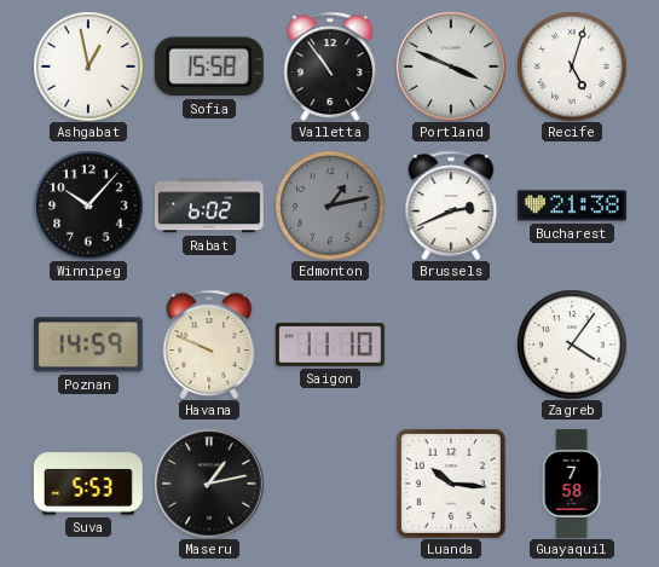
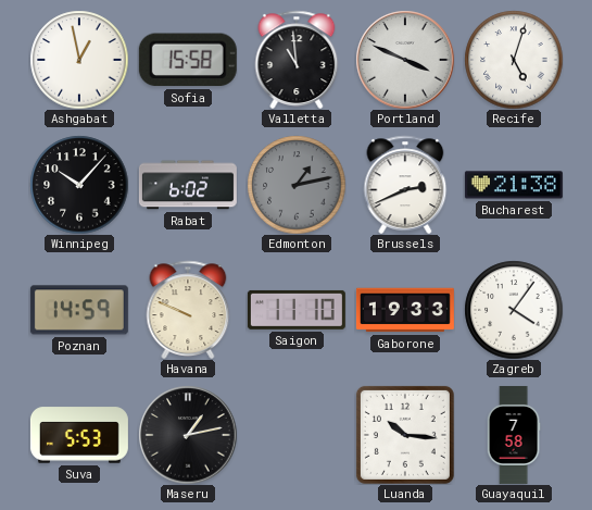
Valletta: 10:54 -> 10:59 (297, 60)
Gaborone: none -> 19:33 (405, 310)
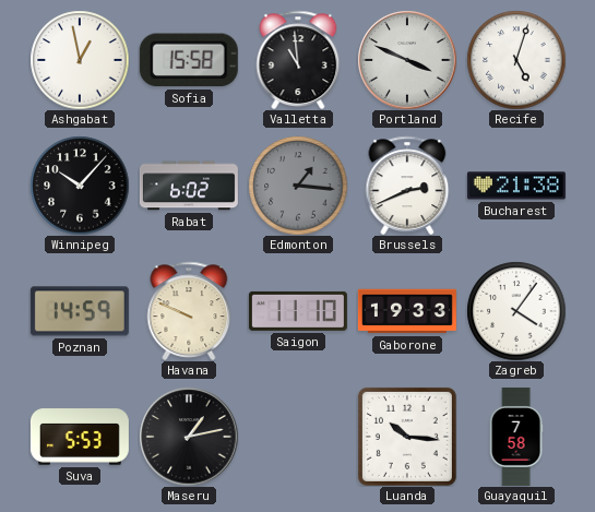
Edmonton: 1:13 -> 1:16 (298, 186)
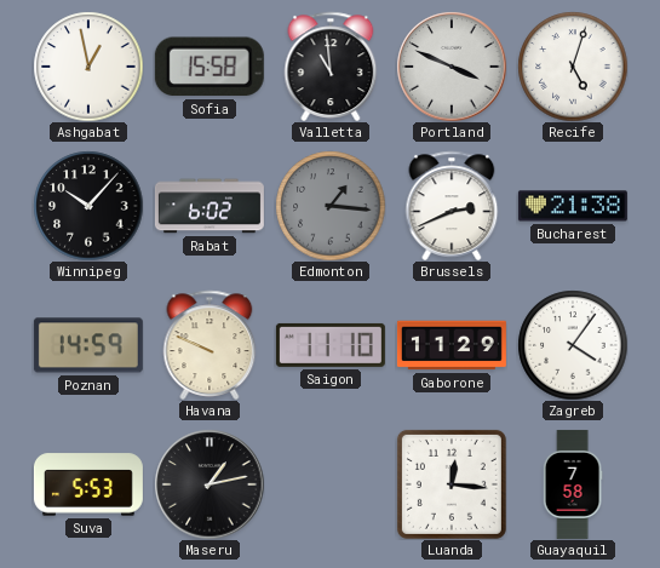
Gaborone: 19:33 -> 11:29 (452, 345)
Luanda: 10:16 -> 12:16 (452, 484)
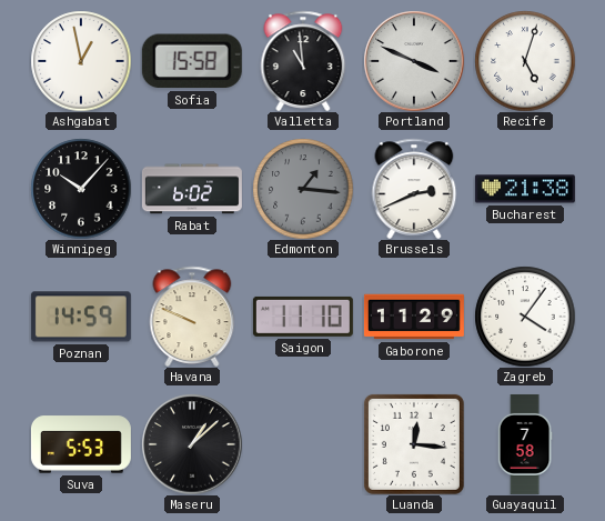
Maseru: 1:13 -> 1:08 (192, 444)
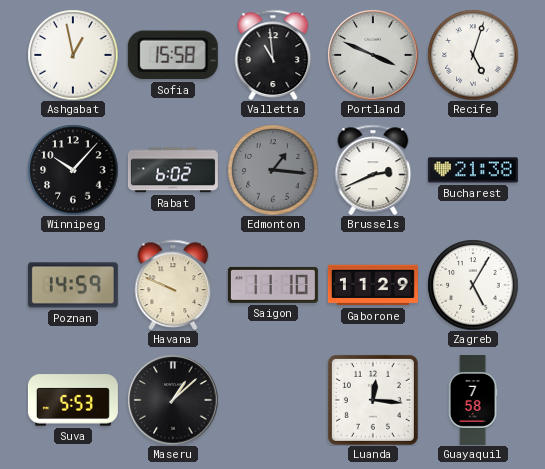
Zagreb: 4:06 -> 5:05 (473, 285)
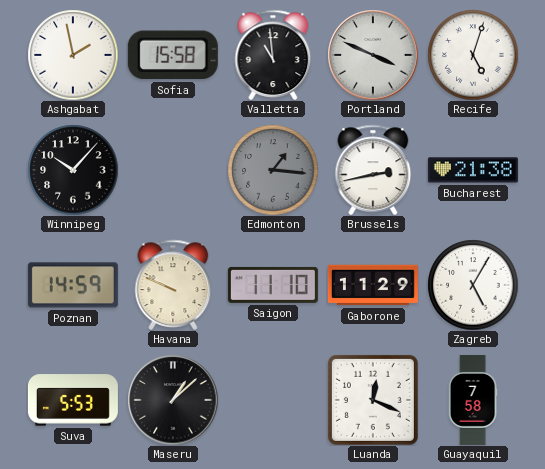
Ashgabat: 12:58 -> 1:58 (73, 55)
Rabat: 6:02 -> none (173, 170)
Brussels: 2:41 -> 2:43 (373, 170)
Luanda: 12:16 -> 12:19 (373, 400)
